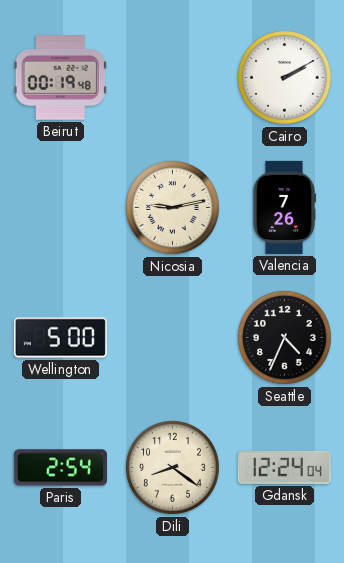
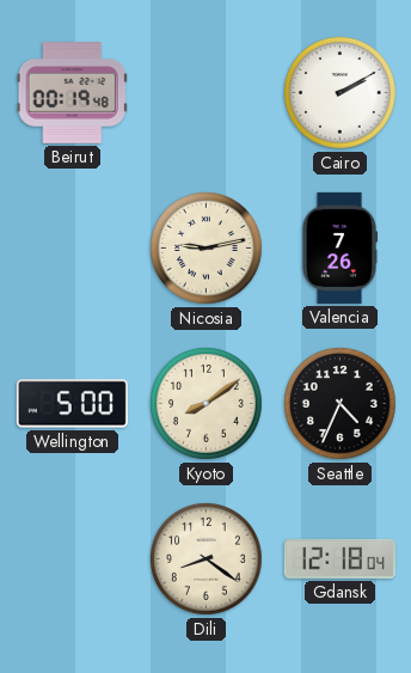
Kyoto: none -> 8:09 (205, 403)
Paris: 2:54 -> none (60, 468)
Gdansk: 12:24 -> 12:18 (339, 558)
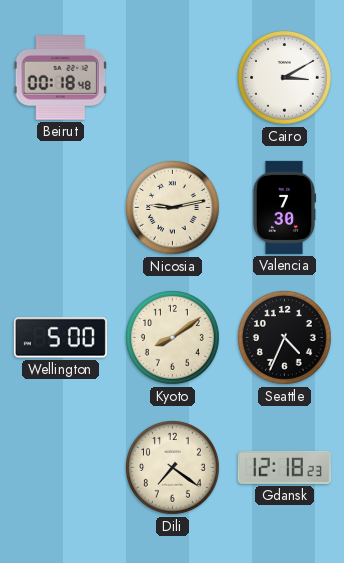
Beirut: 00:19 -> 00:18 (60, 78)
Cairo: 2:10 -> 3:10 (284, 77)
Valencia: 7:26 -> 7:30 (283, 207)
Dili: 8:21 -> 7:21 (172, 467)
Gdansk: 12:18:04 -> 12:18:23 (284, 467)
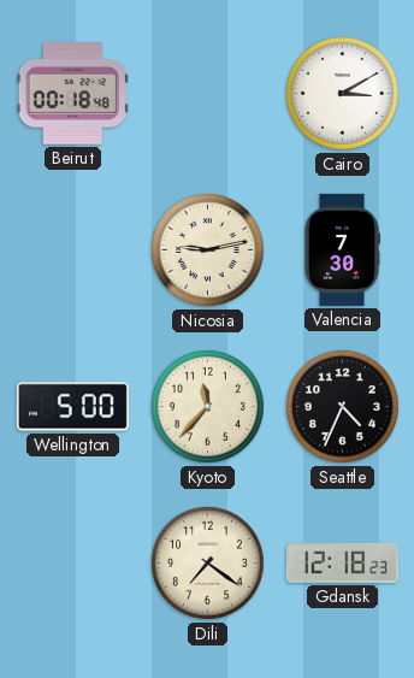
Kyoto: 8:09 -> 11:37 (207, 406)
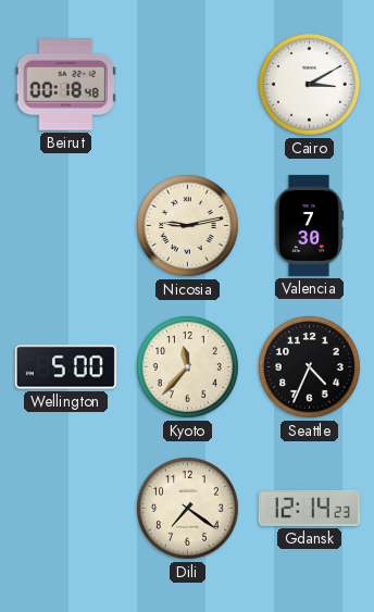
Gdansk: 12:18 -> 12:14 (309, 508)
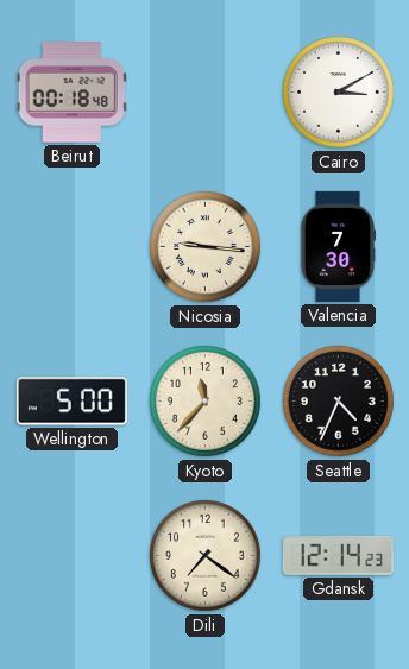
Nicosia: 9:13 -> 9:16 (204, 246)
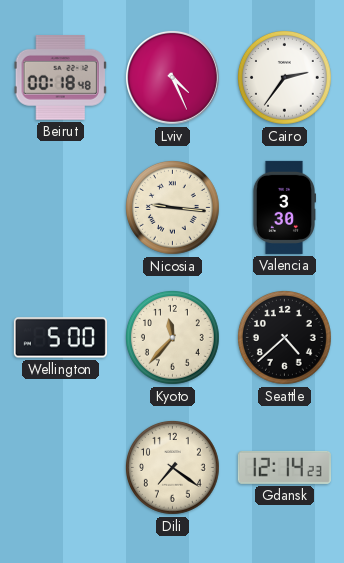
Lviv: none -> 4:26 (172, 77)
Cairo: 3:10 -> 2:36 (284, 77)
Valencia: 7:30 -> 3:30 (283, 207)
Seattle: 4:34 -> 4:38 (284, 337)
